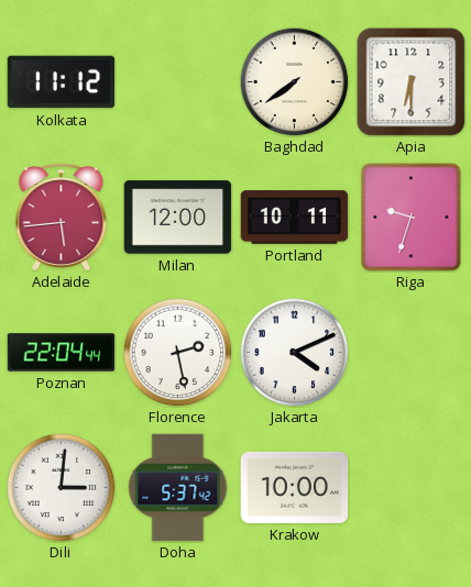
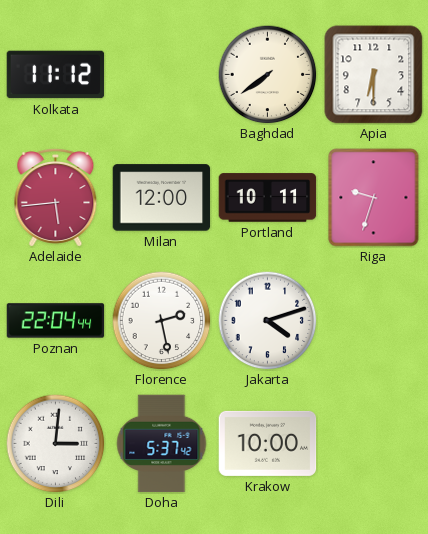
Jakarta: 4:11 -> 4:12 (268, 321)
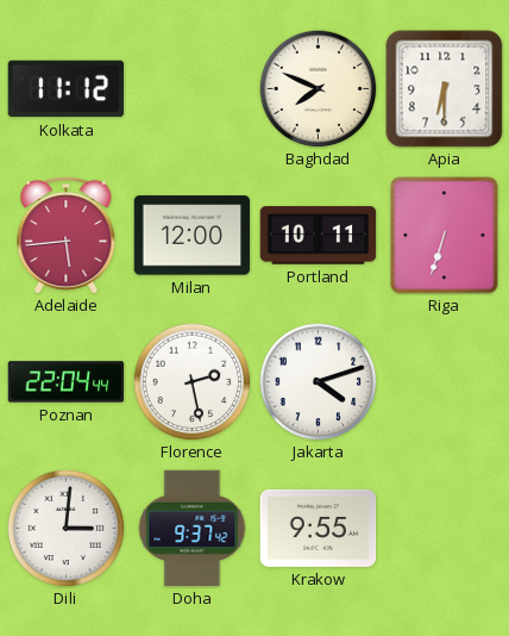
Baghdad: 7:39 -> 7:49 (319, 89)
Riga: 9:33 -> 6:33 (445, 236)
Doha: 5:37 -> 9:37 (193, 529)
Krakow: 10:00 -> 9:55 (319, 528)
